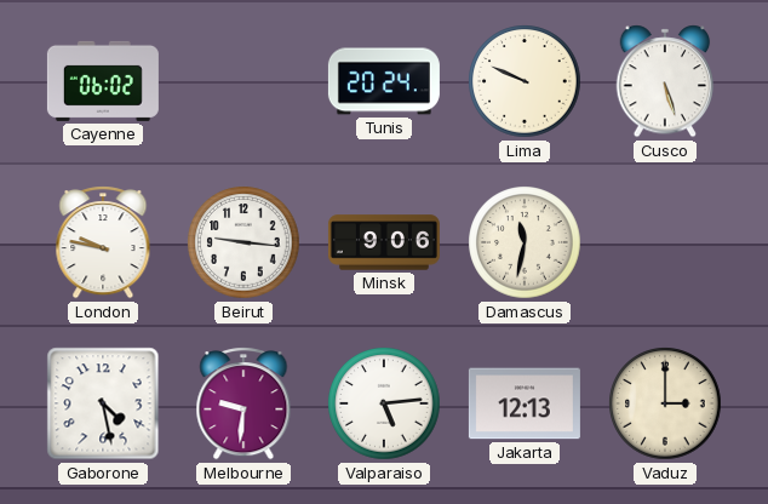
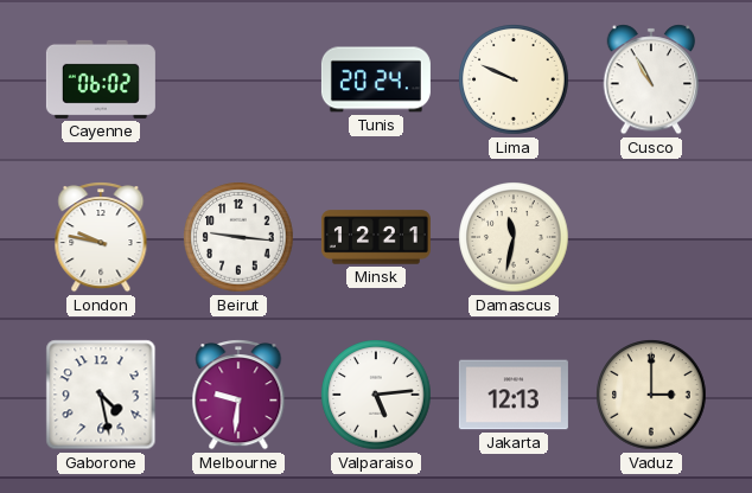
Cusco: 5:27 -> 10:55 (651, 79)
Minsk: 9:06 -> 12:21 (376, 237)
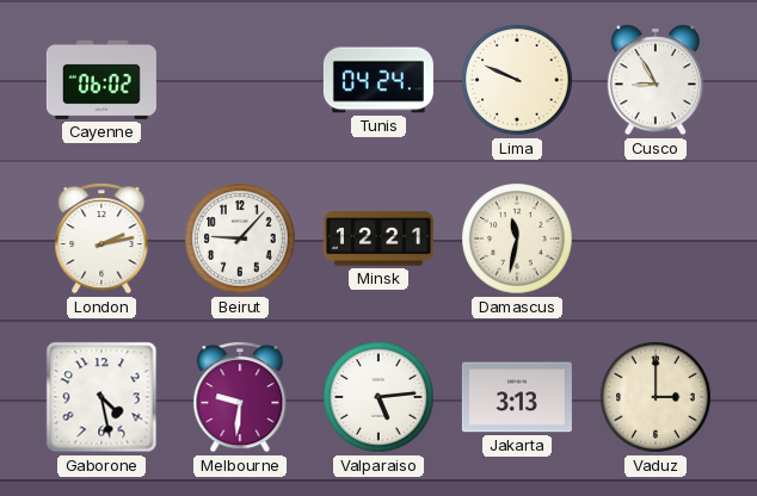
Tunis: 20:24 -> 04:24 (378, 80)
Cusco: 10:55 -> 8:55 (656, 80)
London: 9:47 -> 2:13 (101, 238)
Beirut: 9:16 -> 9:07 (240, 238)
Jakarta: 12:13 -> 3:13 (517, 397)
